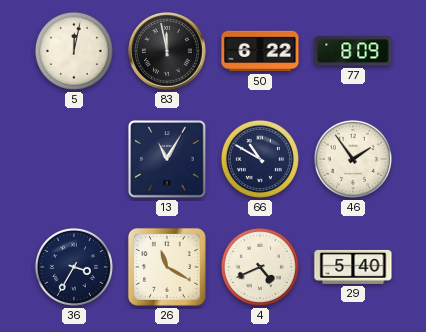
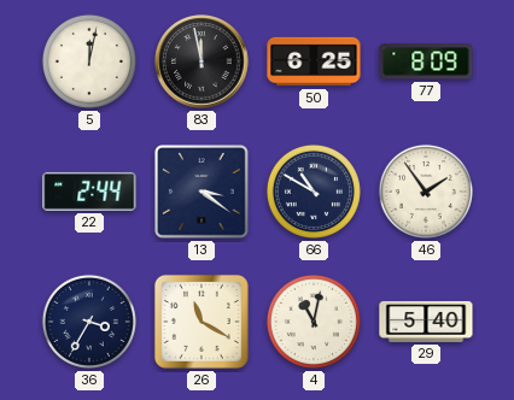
50: 6:22 -> 6:25 (314, 61)
22: none -> 2:44 (89, 192)
13: 11:05 -> 3:21 (203, 193)
4: 4:41 -> 11:02 (314, 322)
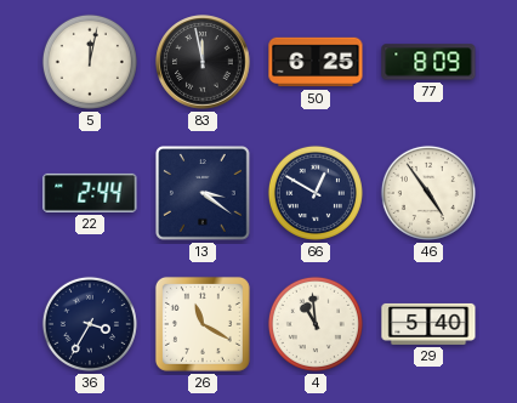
66: 10:50 -> 12:50 (316, 193)
46: 1:54 -> 4:54 (428, 193)
4: 11:02 -> 10:59 (316, 324)
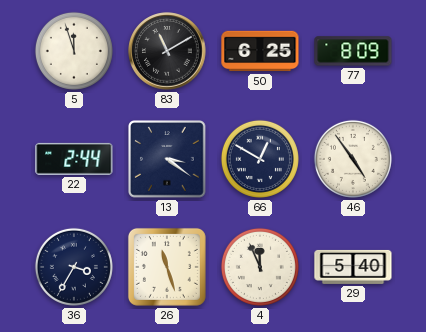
5: 12:02 -> 11:57 (74, 51)
83: 11:58 -> 11:10 (167, 51)
26: 11:20 -> 11:27 (167, 267)
4: 10:59 -> 11:56 (260, 267)
